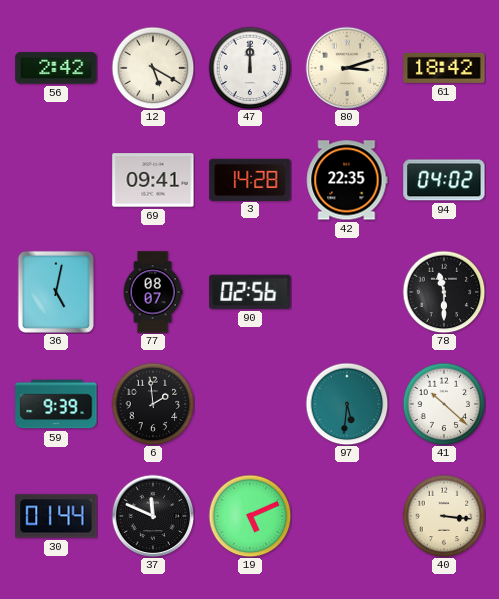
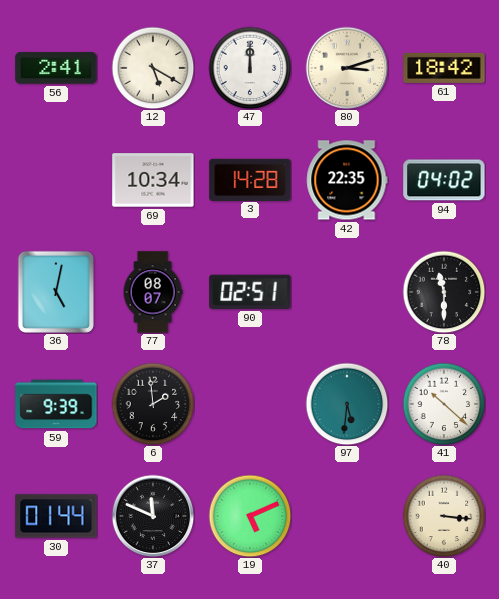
56: 2:42 -> 2:41 (56, 68)
69: 09:41 -> 10:34 (153, 180)
90: 02:56 -> 02:51 (250, 292)
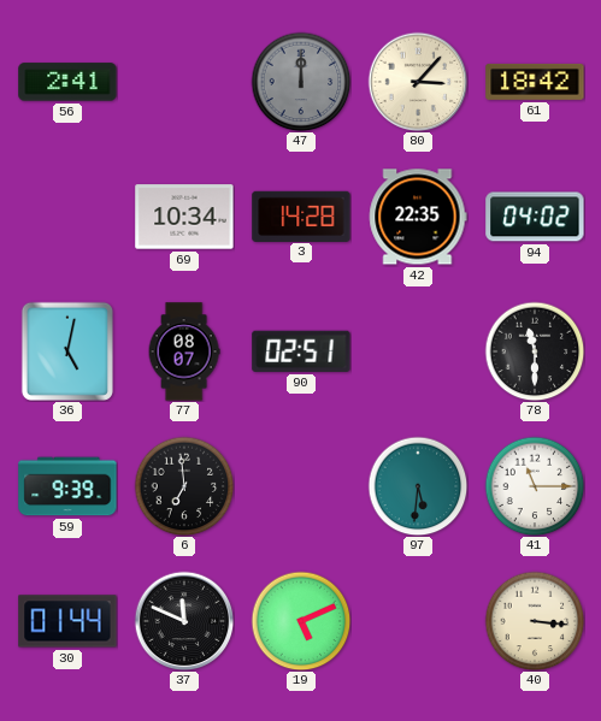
12: 5:20 -> none (153, 68)
47 dial: white -> grey (301, 82)
80: 3:12 -> 3:07 (418, 82)
6: 1:59 -> 6:59 (184, 486)
41: 10:22 -> 11:15 (535, 486)
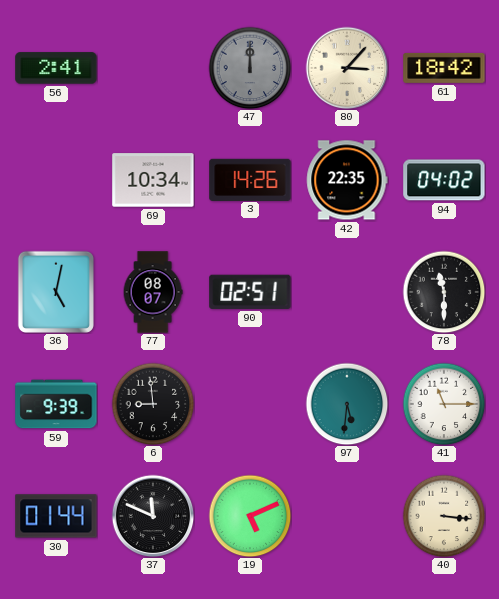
3: 14:28 -> 14:26 (250, 179)
6: 6:59 -> 8:59 (153, 404)
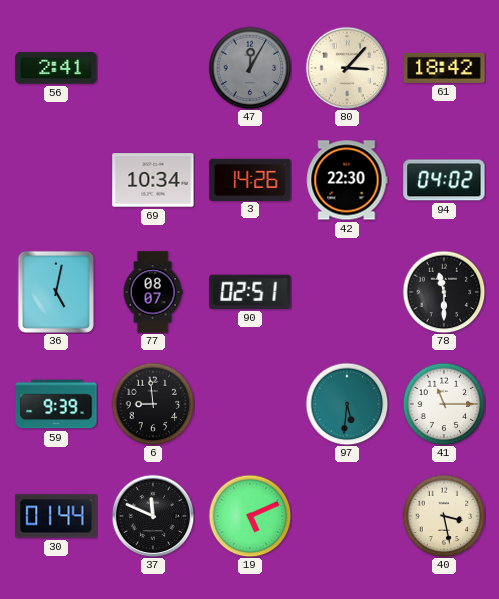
47: 12:00 -> 12:05 (250, 68)
42: 22:35 -> 22:30 (347, 180)
40: 3:16 -> 3:28 (444, 516)
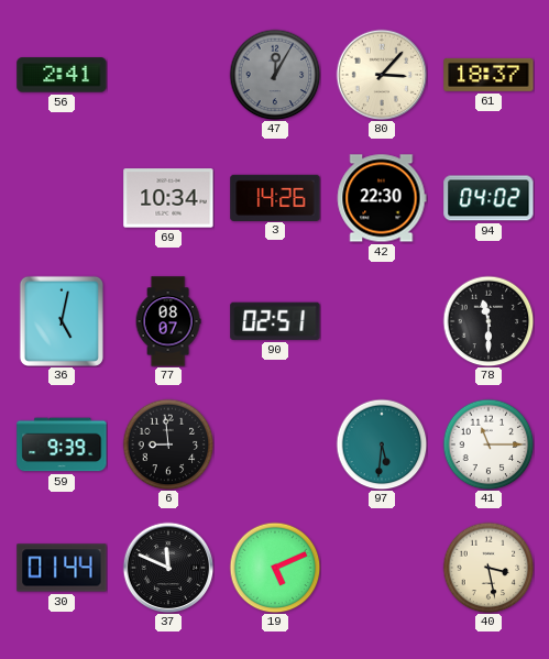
61: 18:42 -> 18:37 (488, 75)
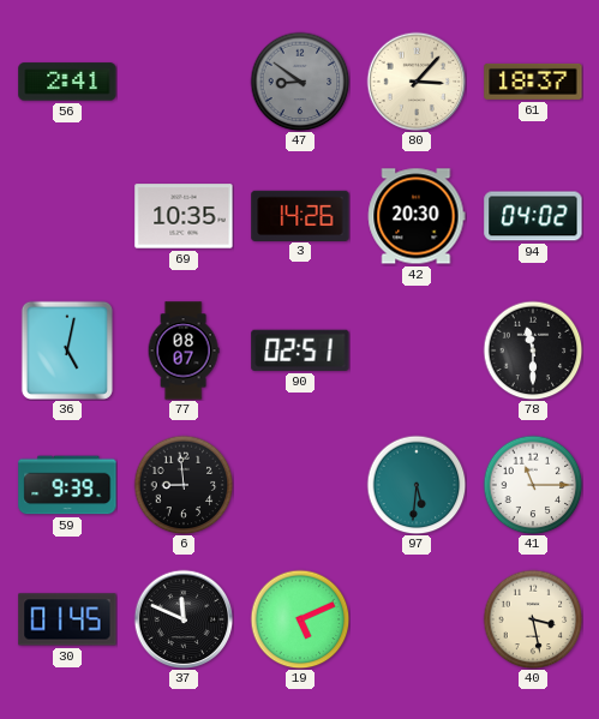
47: 12:05 -> 8:51 (300, 82)
69: 10:34 -> 10:35 (184, 216)
42: 22:30 -> 20:30 (417, 216)
30: 01:44 -> 01:45 (67, 619)
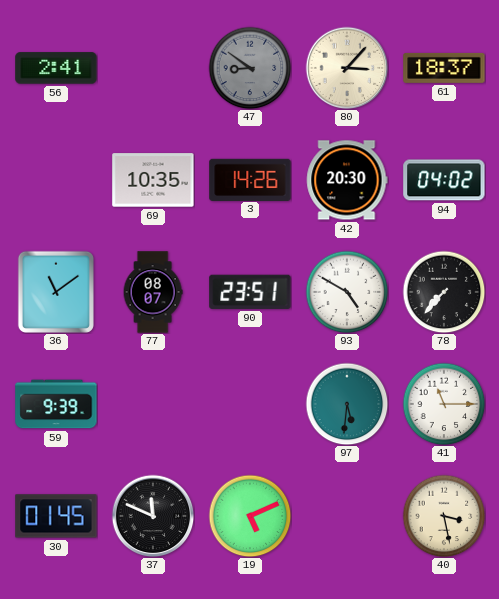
36: 5:02 -> 11:09 (56, 292)
90: 02:51 -> 23:51 (250, 292)
93: none -> 4:50 (347, 292)
78: 11:30 -> 7:37 (444, 292)
6: 8:59 -> none (184, 485)
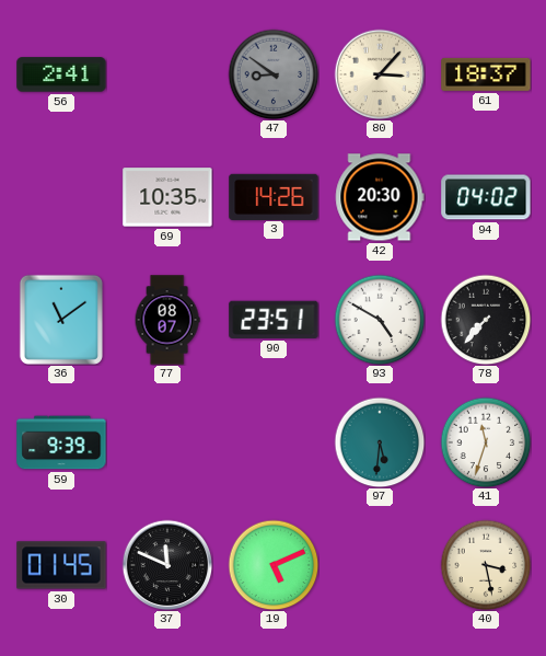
41: 11:15 -> 11:33 (486, 442)
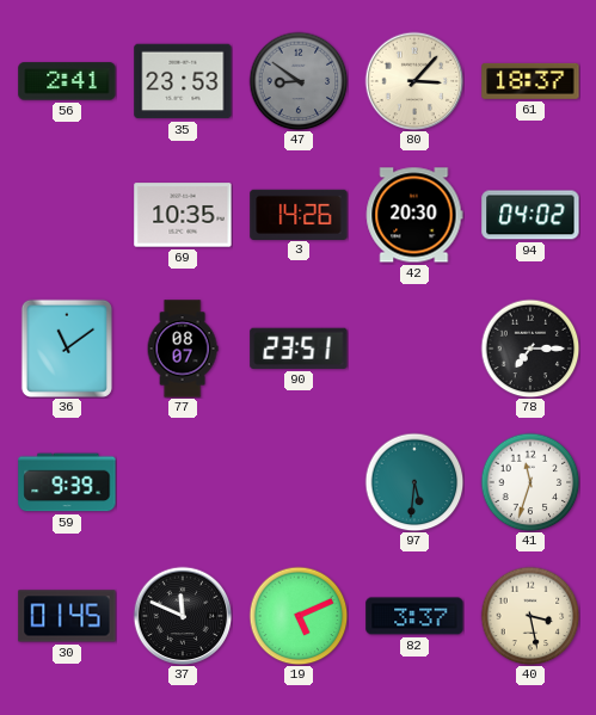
35: none -> 23:53 (183, 81)
93: 4:50 -> none (380, 320)
78: 7:37 -> 7:15 (530, 349)
82: none -> 3:37 (414, 616)
